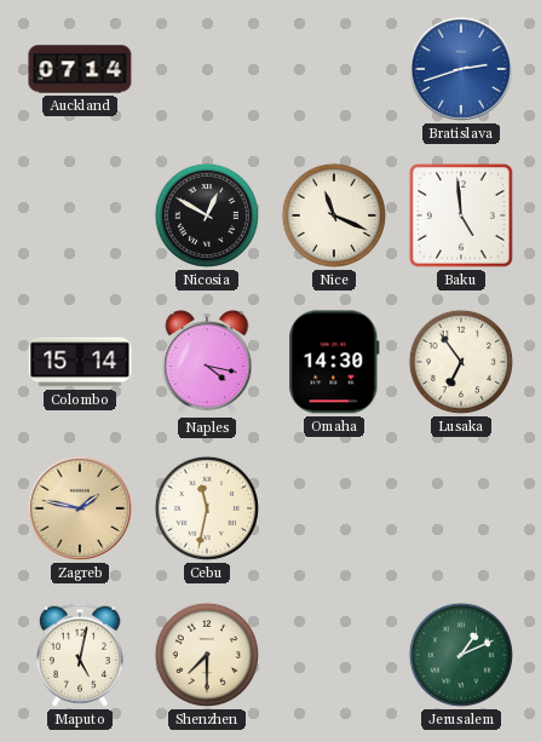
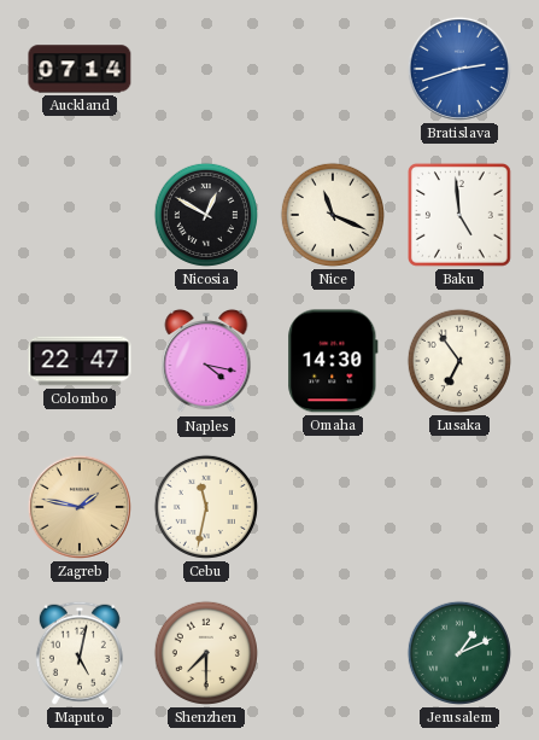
Colombo: 15:14 -> 22:47 (80, 361)
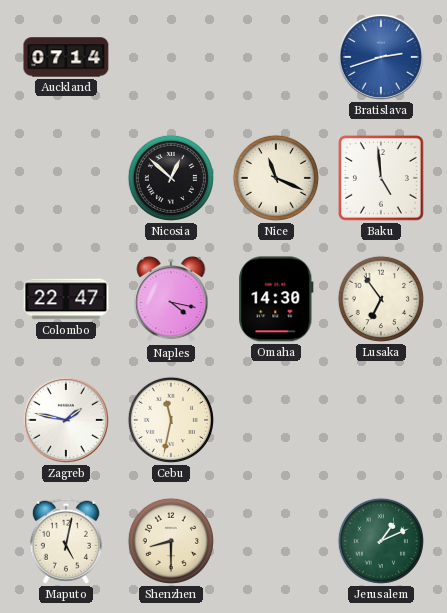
Nicosia: 12:50 -> 12:52 (171, 178)
Zagreb dial: champagne -> white (66, 420)
Shenzhen: 7:30 -> 8:30 (171, 541)
